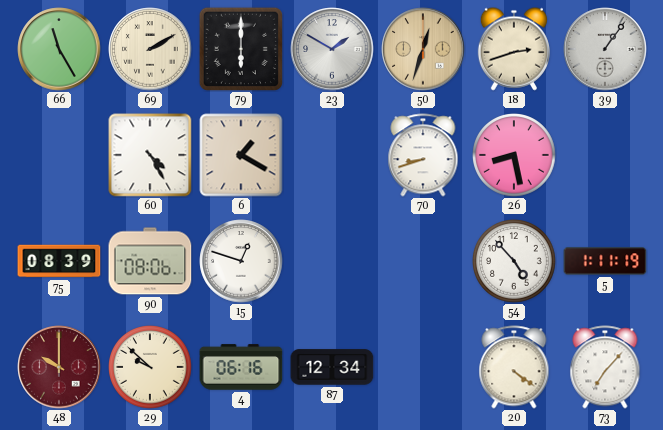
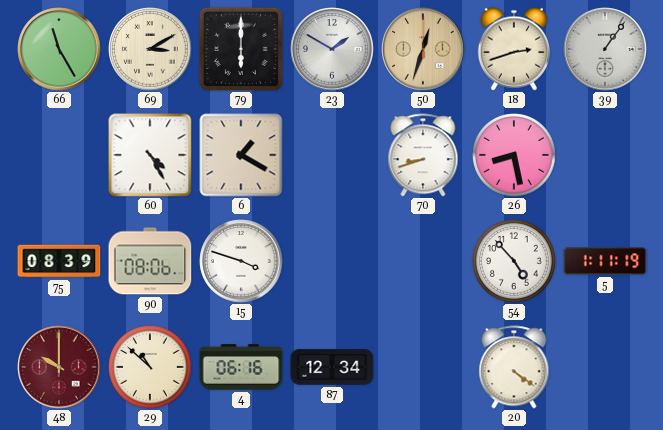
69: 2:10 -> 3:10 (150, 49)
15: 12:48 -> 3:48 (241, 261)
29: 9:52 -> 10:52 (151, 368)
73: 7:07 -> none (605, 367)
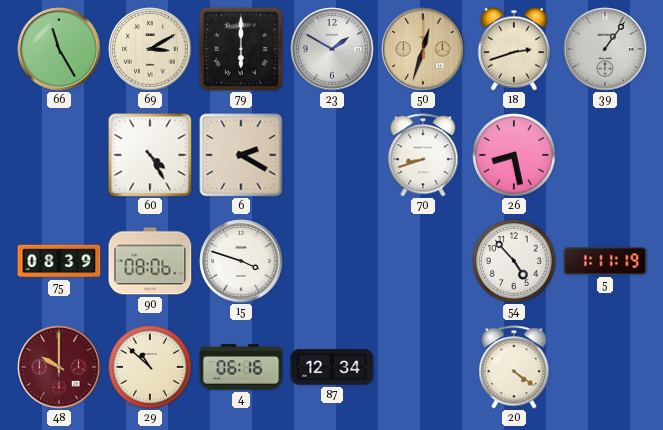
6: 1:20 -> 2:20 (241, 155)
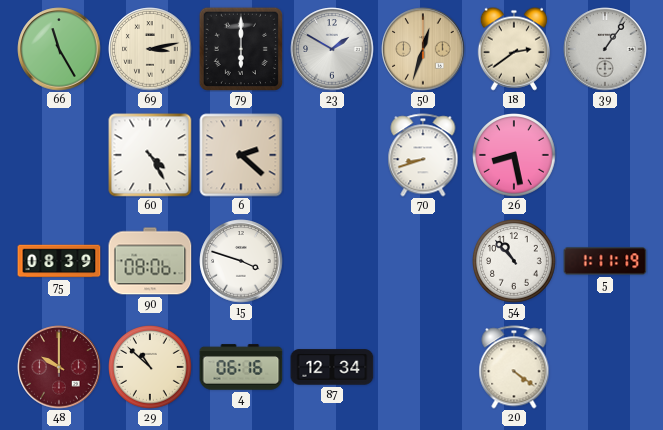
69: 3:10 -> 3:13 (150, 49)
18: 2:42 -> 2:39 (514, 49)
6: 2:20 -> 2:22 (241, 155)
54: 4:53 -> 10:53 (515, 262)
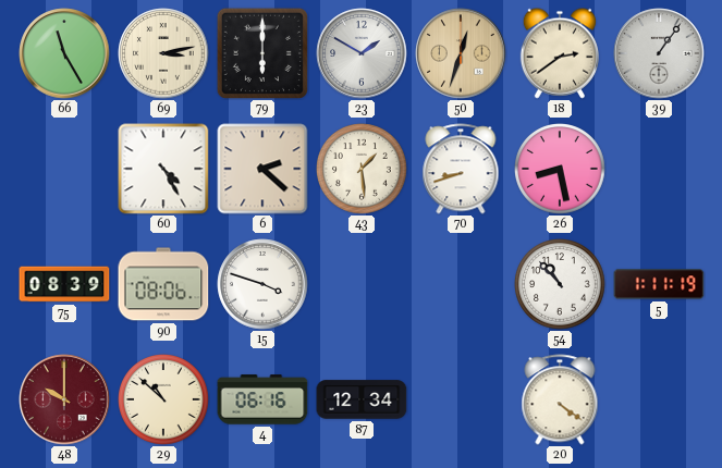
43: none -> 1:29 (363, 170)
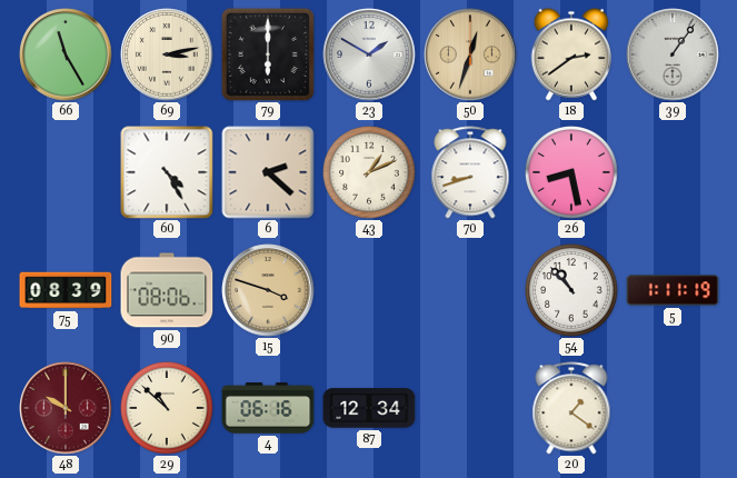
43: 1:29 -> 1:11 (370, 173)
15 dial: white -> champagne (268, 290)
20: 4:21 -> 1:21 (571, 408)
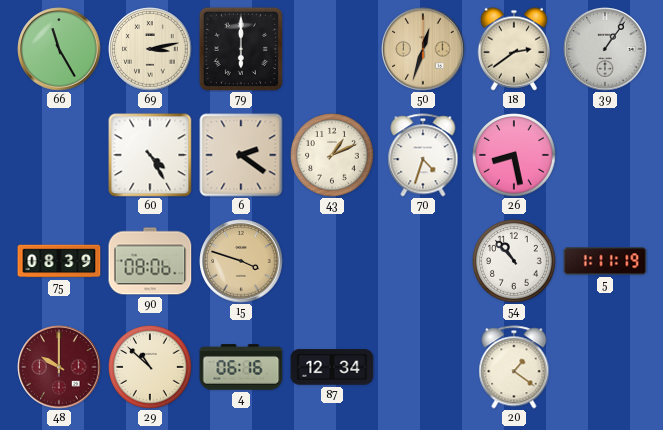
23: 1:50 -> none (369, 54)
6: 2:22 -> 2:21 (241, 155)
70: 8:42 -> 4:33 (423, 155)
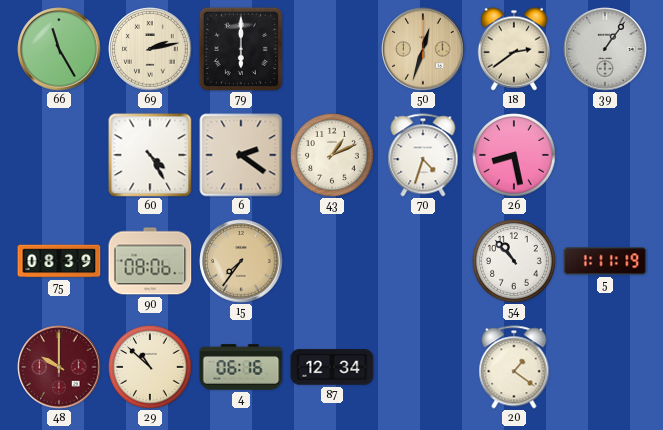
69: 3:13 -> 2:13 (150, 49)
15: 3:48 -> 7:36 (241, 261)
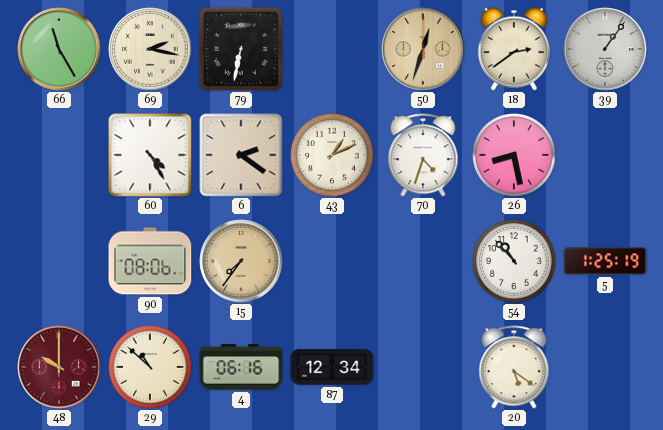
69: 2:13 -> 2:17 (150, 49)
79: 6:00 -> 6:32 (241, 49)
75: 08:39 -> none (59, 261)
5: 1:11 -> 1:25 (605, 261)
20: 1:21 -> 5:21 (514, 367)
